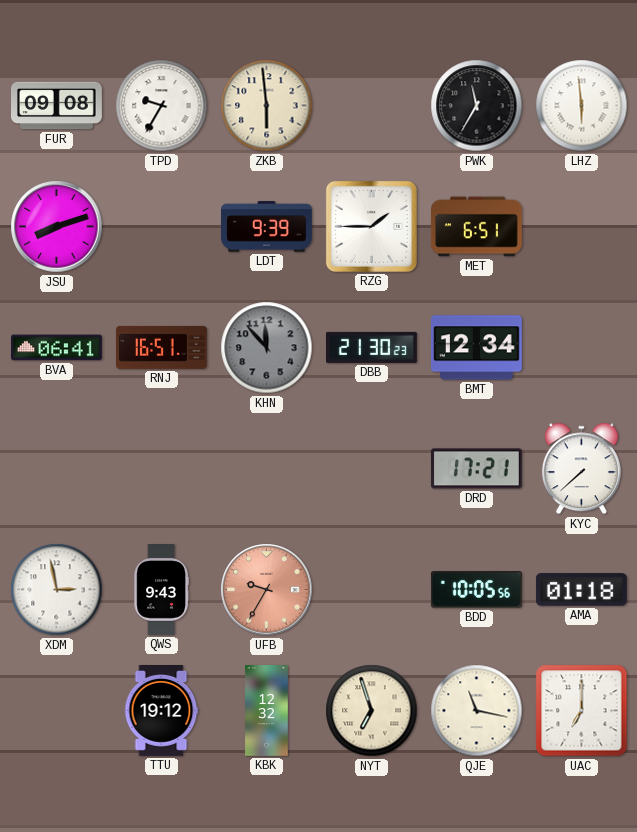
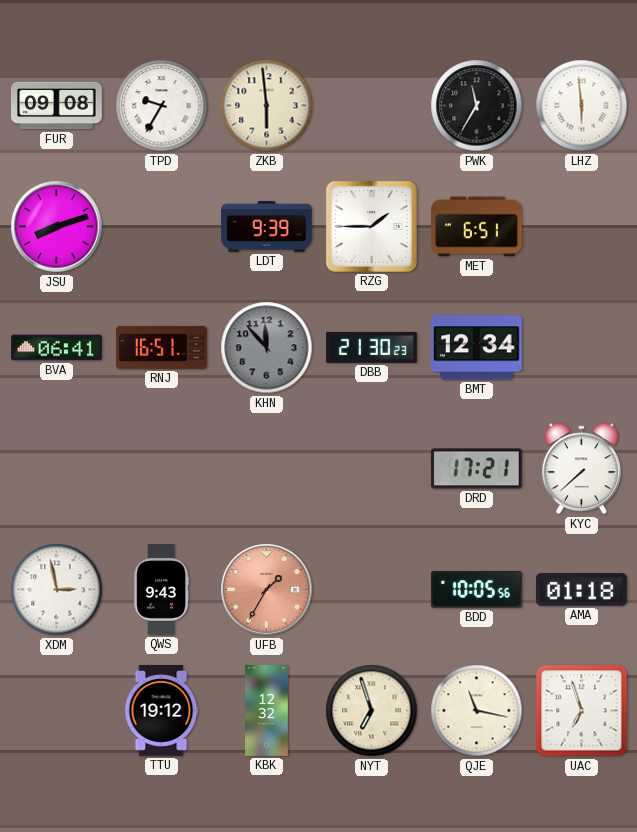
UFB: 9:35 -> 1:35 (267, 590)
UAC: 7:00 -> 6:57 (582, 711)
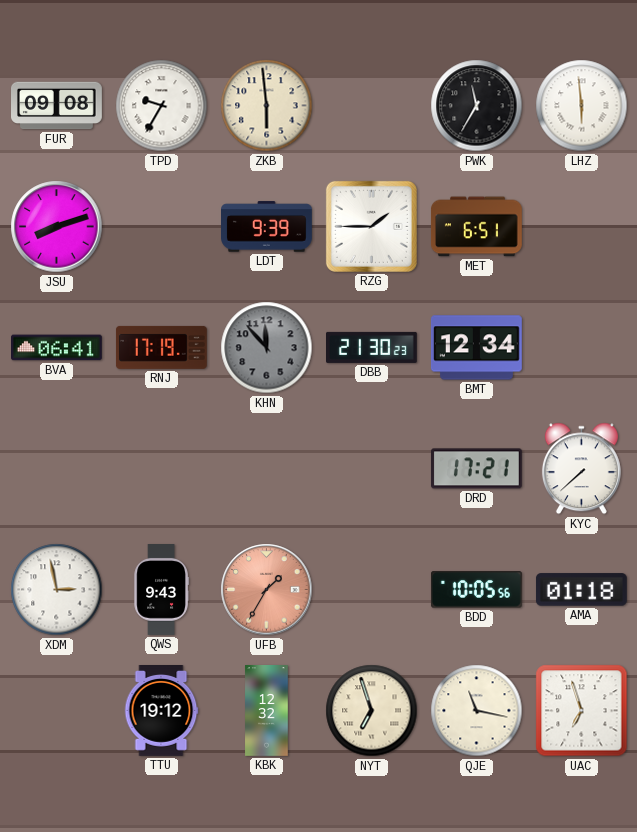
RNJ: 16:51 -> 17:19 (161, 347)
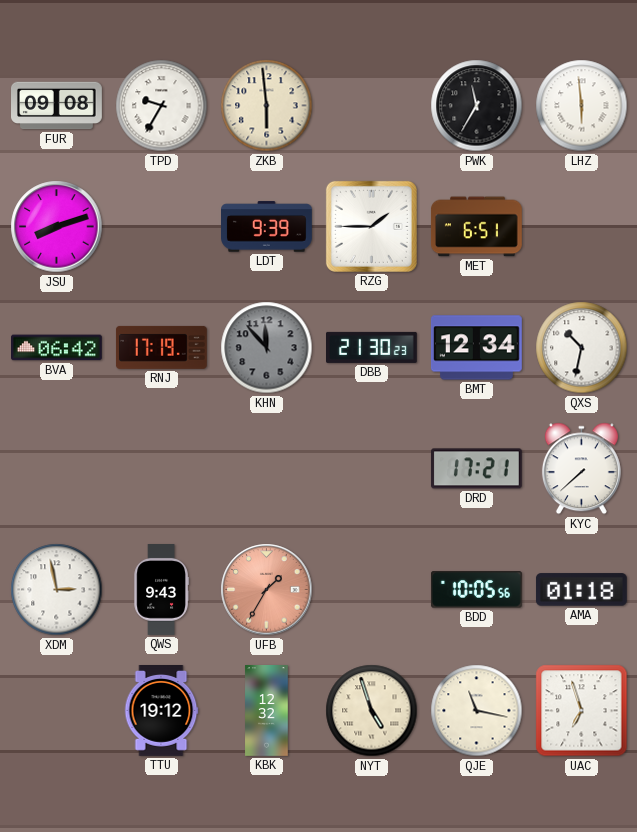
BVA: 06:41 -> 06:42 (57, 348)
QXS: none -> 10:32 (582, 348)
NYT: 6:57 -> 4:57 (372, 711)
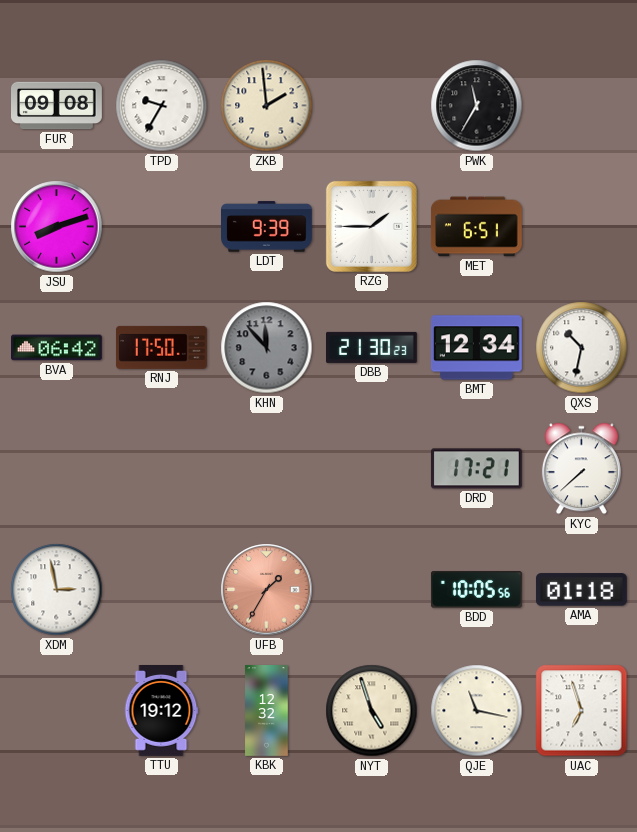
ZKB: 5:59 -> 1:59 (267, 106)
LHZ: 5:59 -> none (582, 106)
RNJ: 17:19 -> 17:50 (161, 347)
QWS: 9:43 -> none (161, 590)
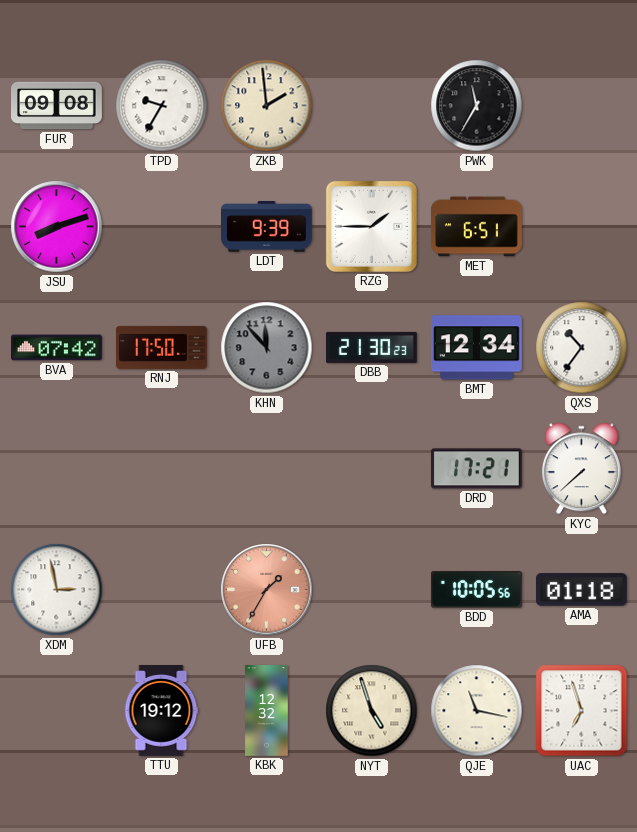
BVA: 06:42 -> 07:42 (57, 348)
QXS: 10:32 -> 10:36 (582, 348)
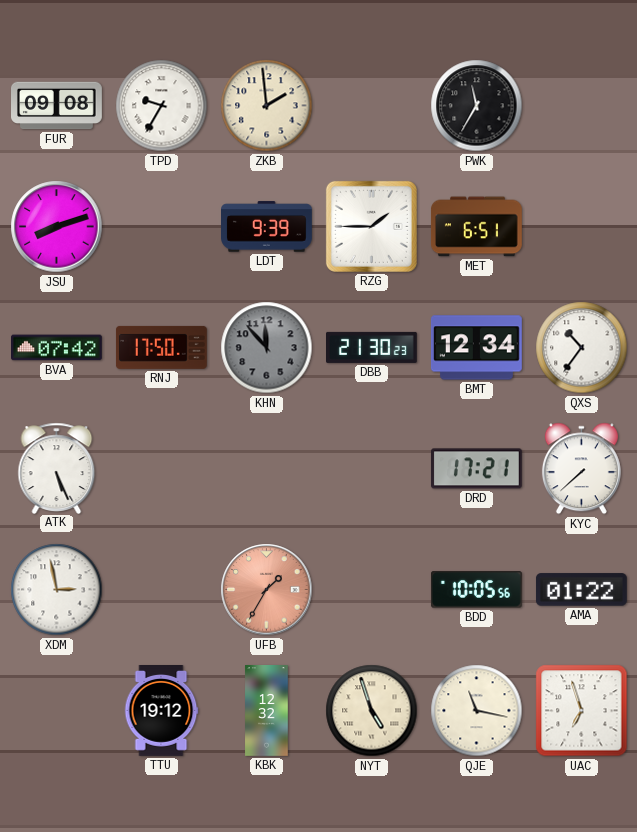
ATK: none -> 5:26 (57, 468)
AMA: 01:18 -> 01:22 (581, 590)
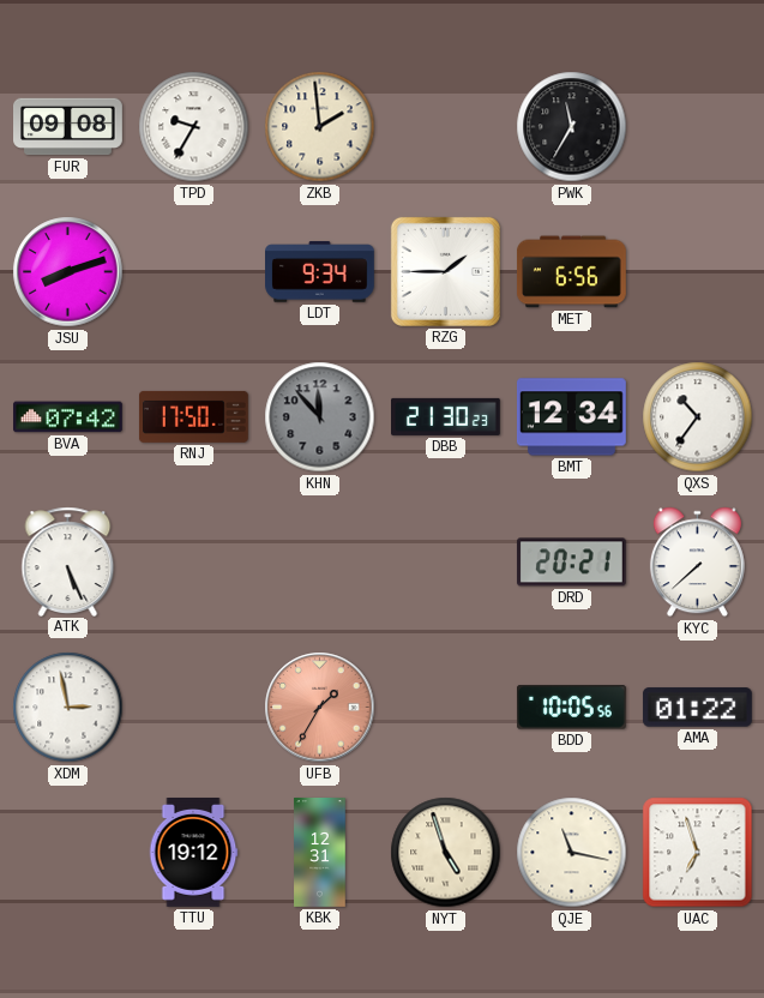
LDT: 9:39 -> 9:34 (320, 272)
MET: 6:51 -> 6:56 (571, 272)
DRD: 17:21 -> 20:21 (571, 563)
KBK: 12:32 -> 12:31 (320, 853)
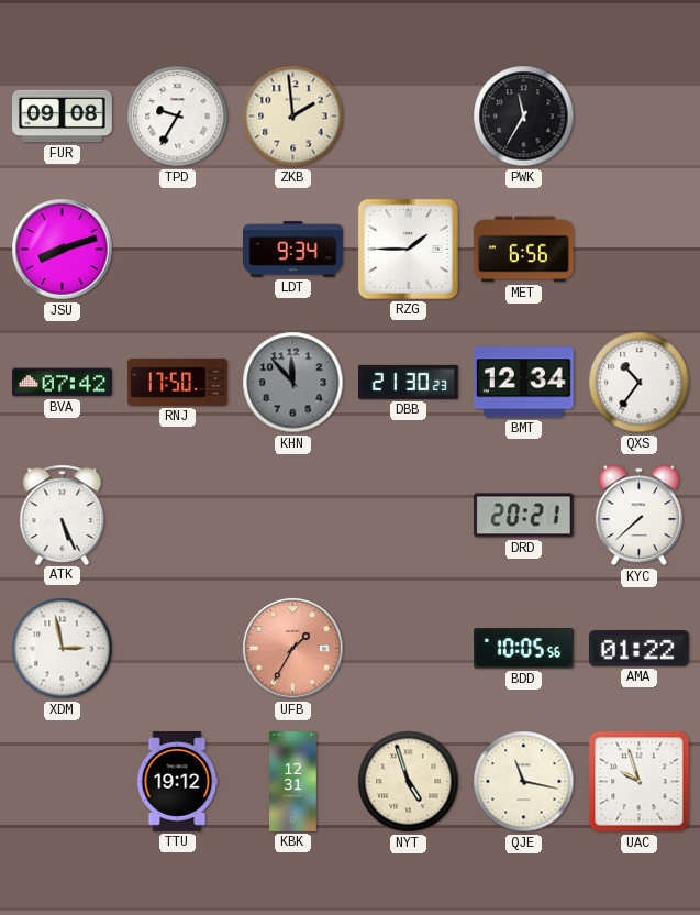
UAC: 6:57 -> 9:57 (640, 782)
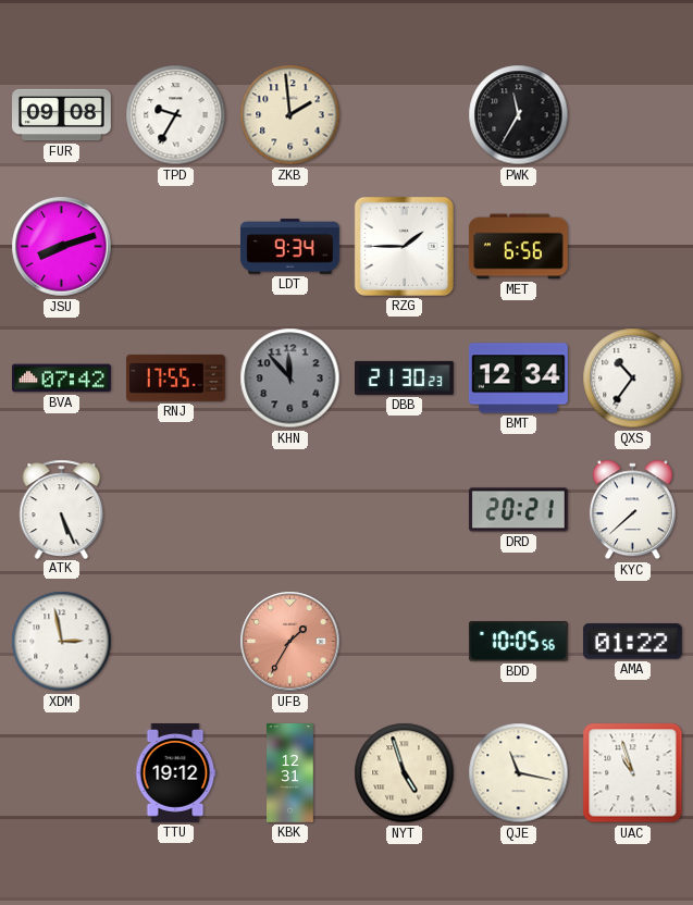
RNJ: 17:50 -> 17:55 (175, 377)
UAC: 9:57 -> 10:57 (633, 773)
